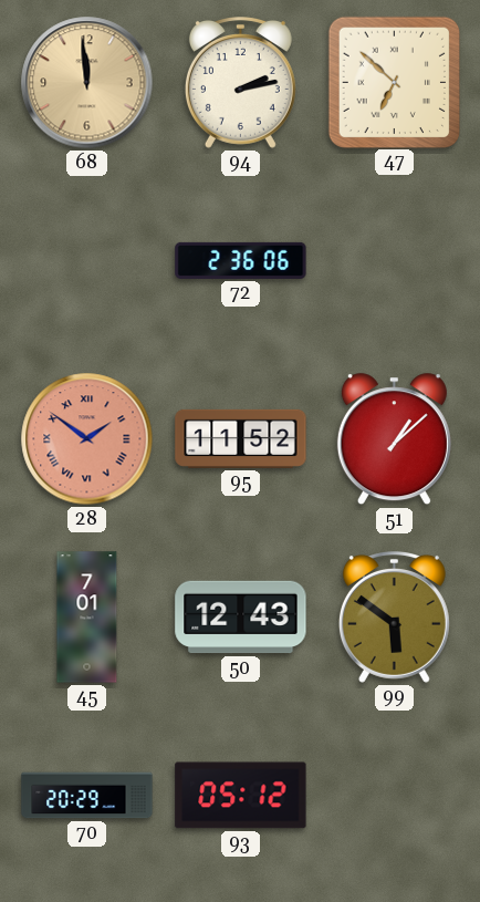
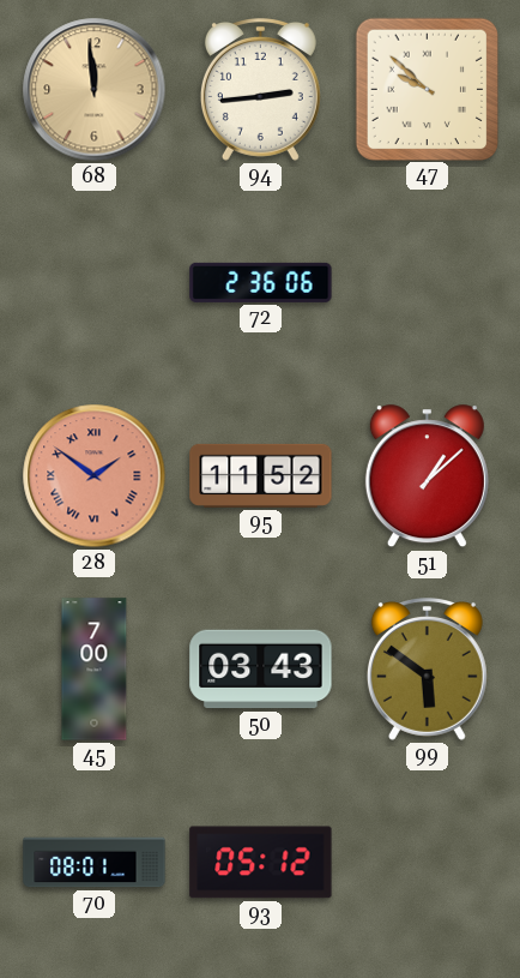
94: 2:13 -> 2:44 (260, 90)
47: 6:52 -> 9:52 (427, 89)
45: 7:01 -> 7:00 (95, 670)
50: 12:43 -> 03:43 (261, 670)
70: 20:29 -> 08:01 (95, 863)
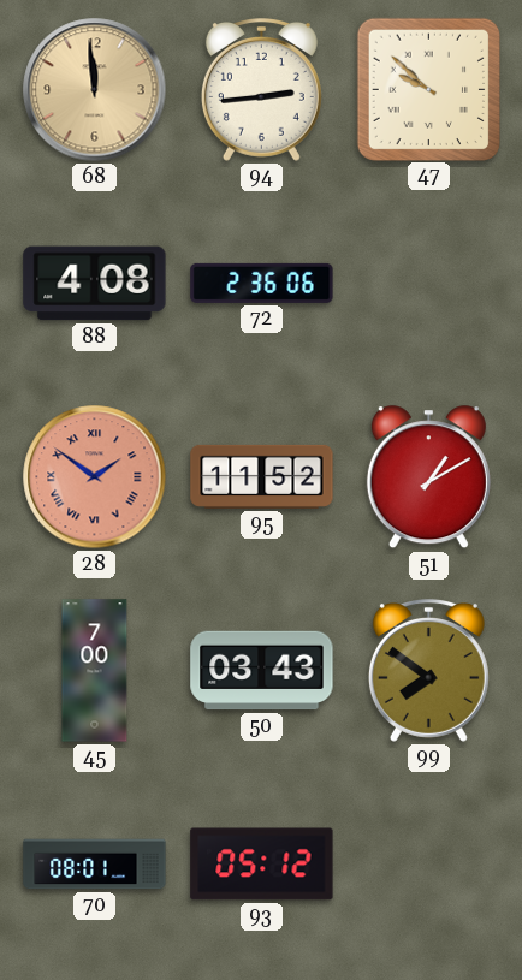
88: none -> 4:08 (95, 284)
51: 1:08 -> 1:10 (428, 477)
99: 5:51 -> 7:51 (428, 671)
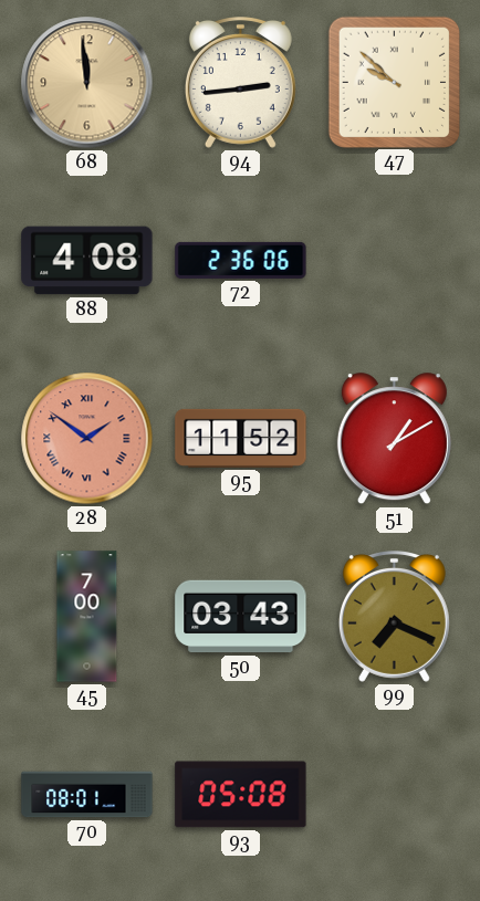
99: 7:51 -> 7:19 (394, 617)
93: 05:12 -> 05:08 (241, 795)
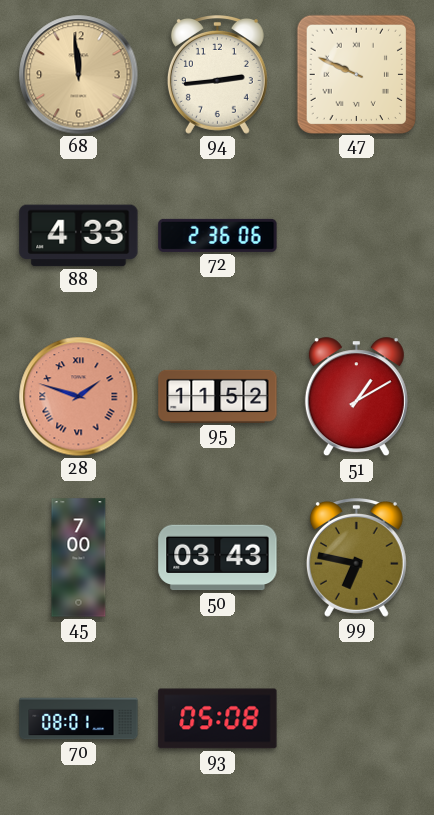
47: 9:52 -> 9:49 (356, 74)
88: 4:08 -> 4:33 (79, 236)
28: 1:51 -> 1:48 (79, 397)
99: 7:19 -> 6:47 (356, 558)
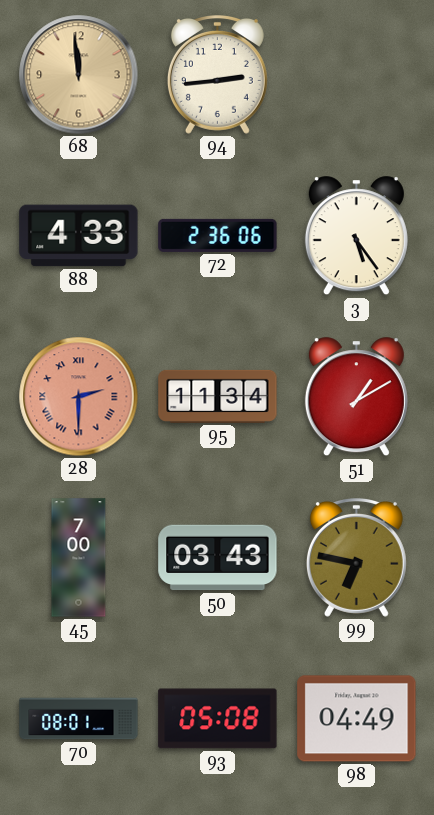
47: 9:49 -> none (356, 74)
3: none -> 5:24 (356, 236)
28: 1:48 -> 2:30 (79, 397)
95: 11:52 -> 11:34 (218, 396)
98: none -> 04:49 (357, 719)
